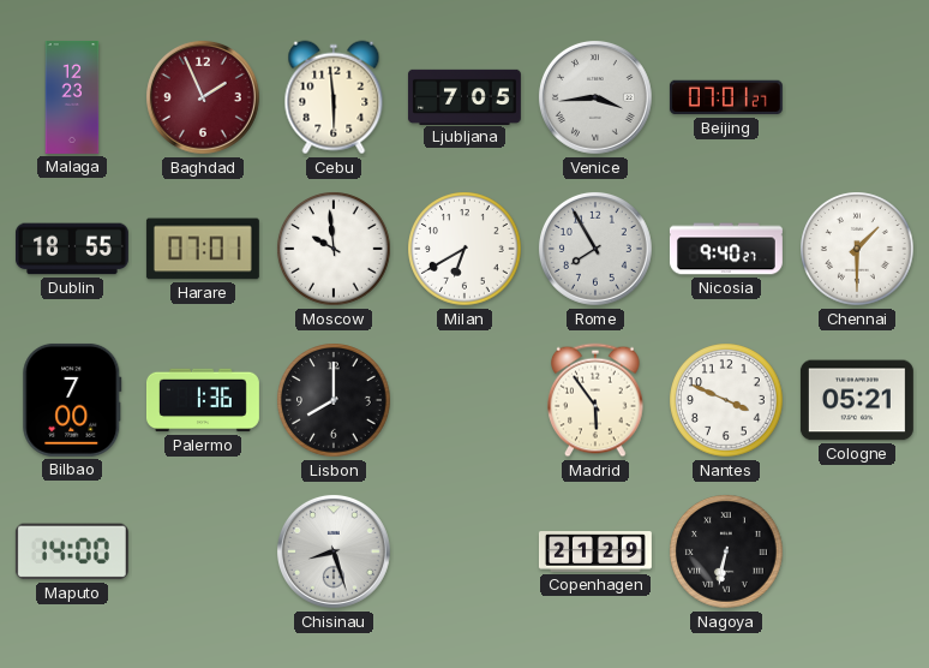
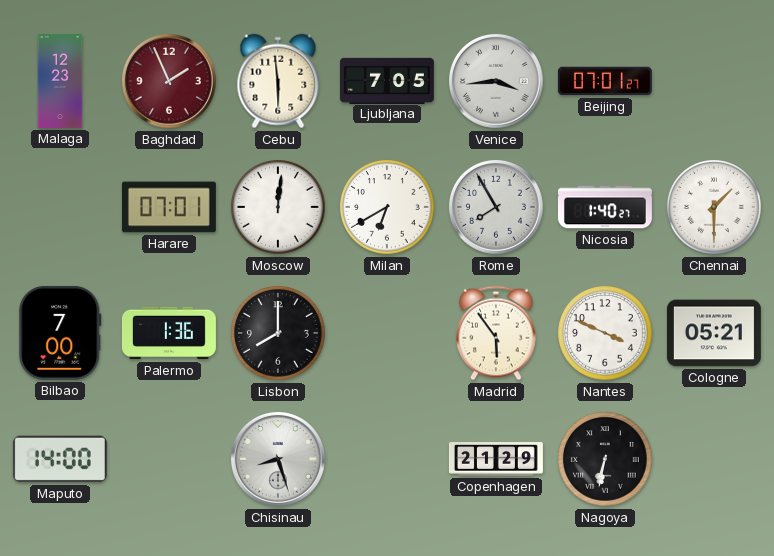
Dublin: 18:55 -> none (72, 249)
Moscow: 9:59 -> 12:01 (278, 207)
Nicosia: 9:40 -> 1:40 (605, 207)
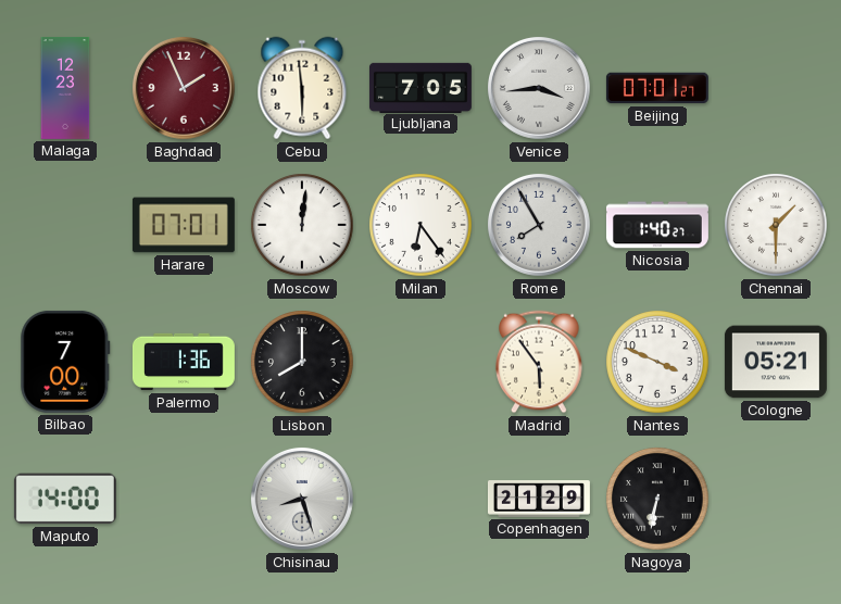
Milan: 6:40 -> 6:24 (421, 225)
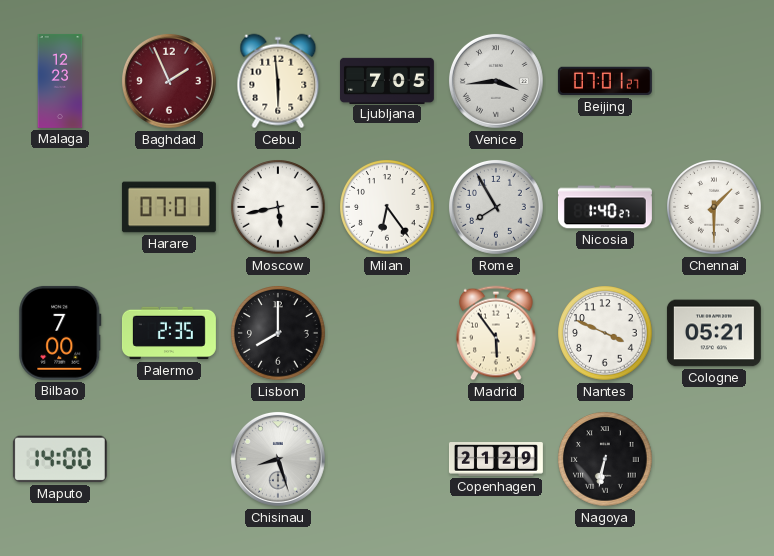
Moscow: 12:01 -> 5:43 (278, 207)
Palermo: 1:36 -> 2:35 (169, 333)
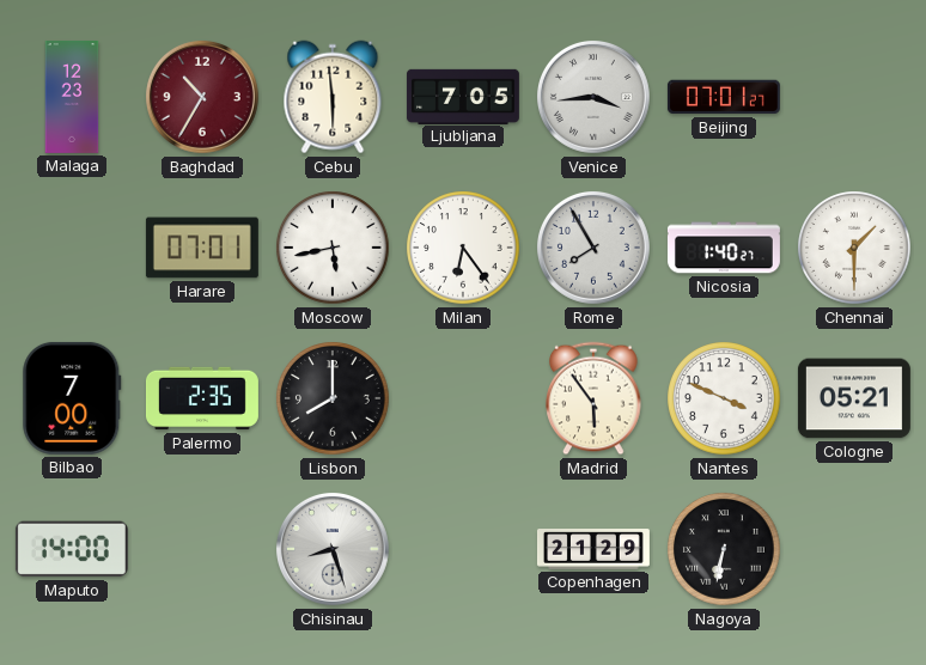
Baghdad: 1:56 -> 10:35 (202, 97)
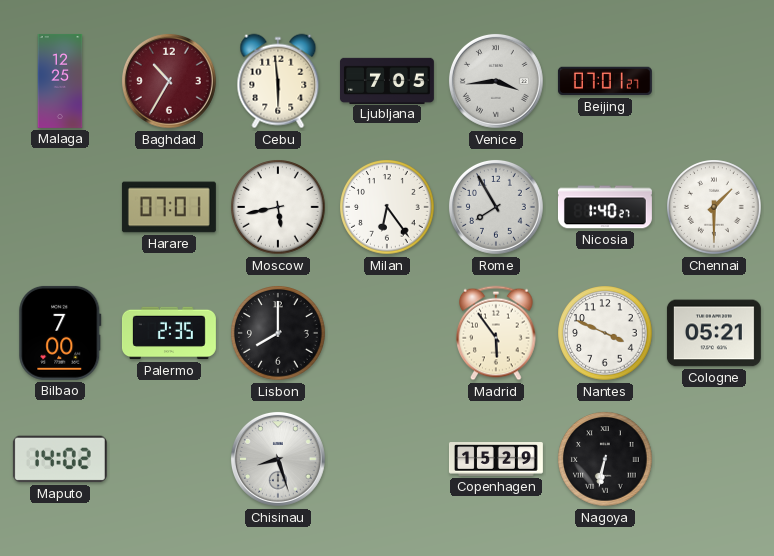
Malaga: 12:23 -> 12:25 (60, 81)
Maputo: 14:00 -> 14:02 (60, 459)
Copenhagen: 21:29 -> 15:29 (496, 459)
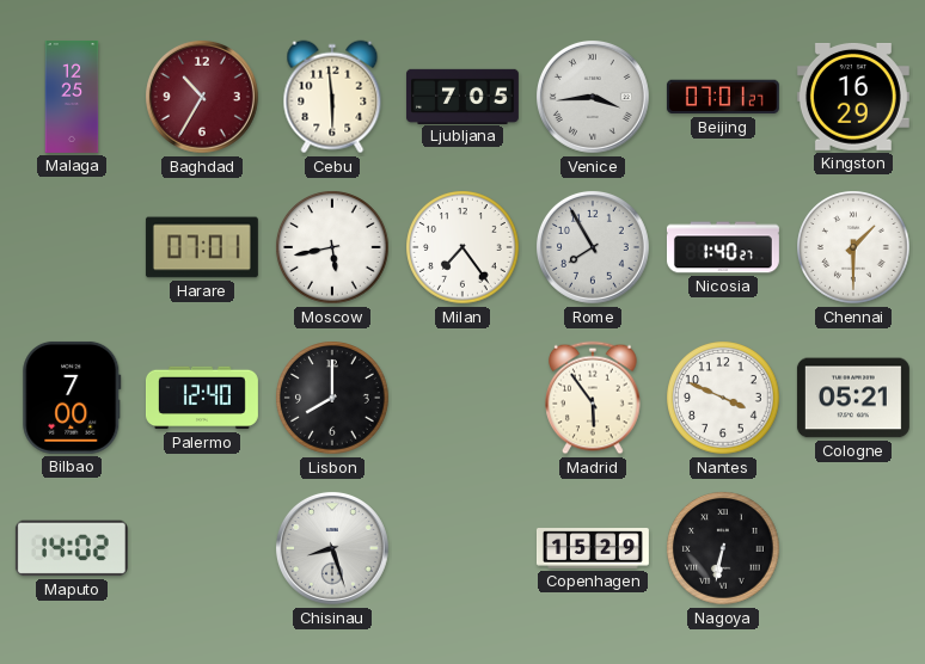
Kingston: none -> 16:29 (853, 97)
Milan: 6:24 -> 7:24 (462, 247)
Palermo: 2:35 -> 12:40 (202, 398)
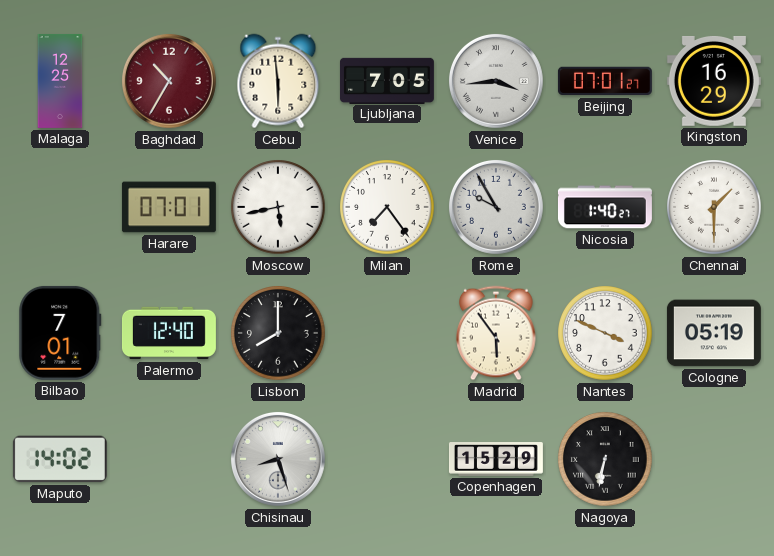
Rome: 7:55 -> 9:55 (496, 207)
Bilbao: 7:00 -> 7:01 (60, 333)
Cologne: 05:21 -> 05:19 (714, 333)
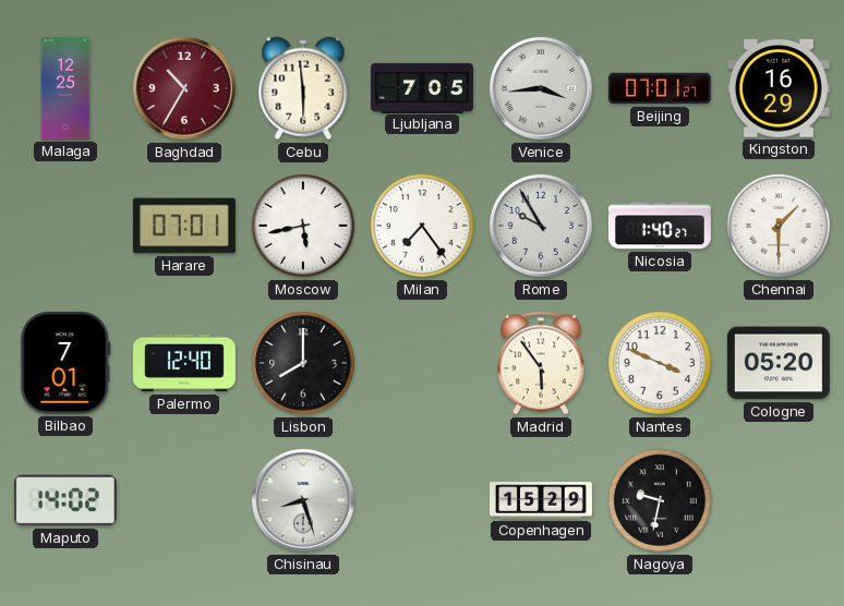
Cologne: 05:19 -> 05:20 (779, 363)
Nagoya: 6:32 -> 9:32 (660, 500)
